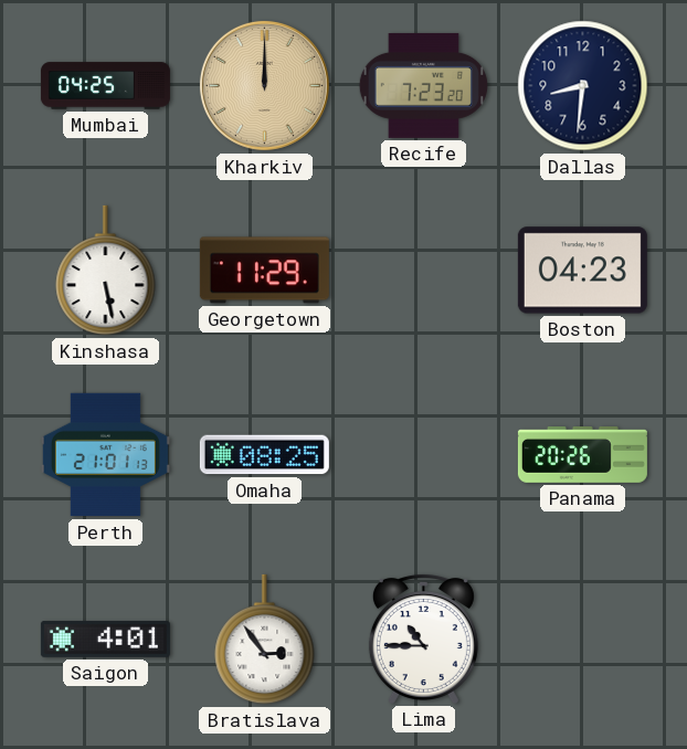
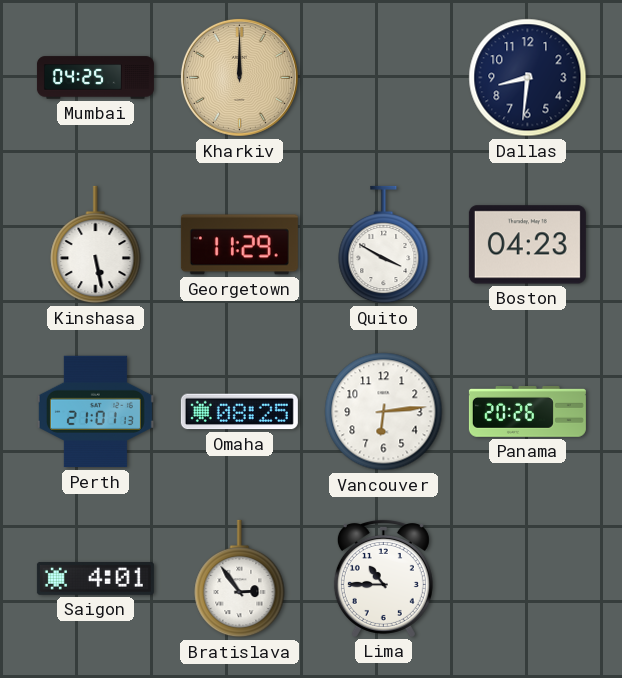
Recife: 7:23 -> none (423, 85)
Quito: none -> 3:50 (384, 245)
Vancouver: none -> 6:14 (384, 412)
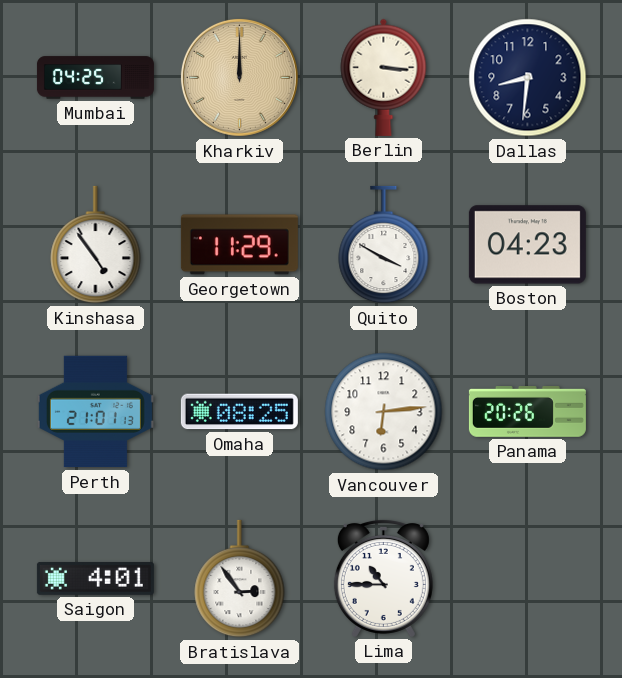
Berlin: none -> 3:16 (384, 77)
Kinshasa: 5:28 -> 4:54 (96, 245)
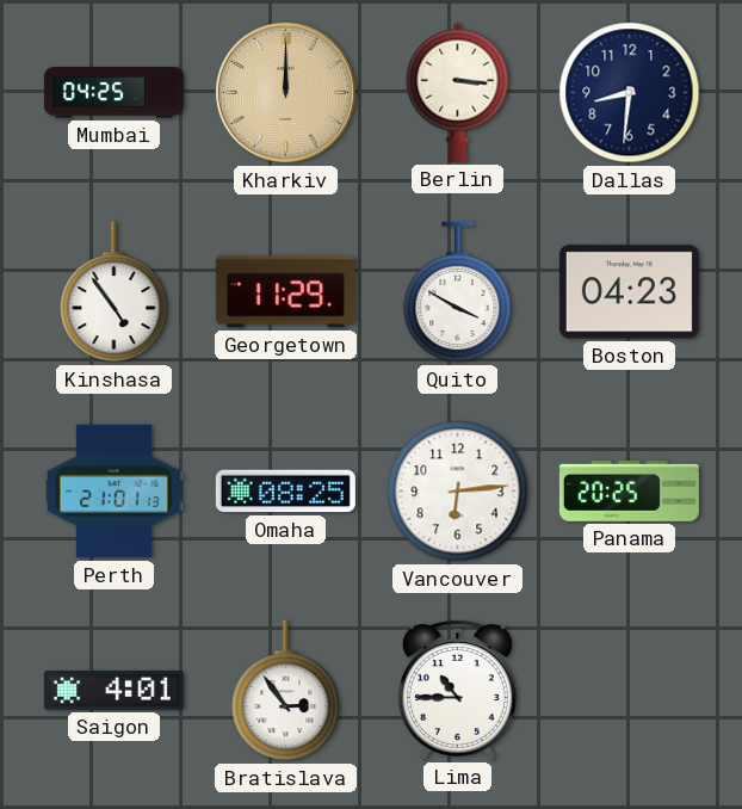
Panama: 20:26 -> 20:25 (629, 492)
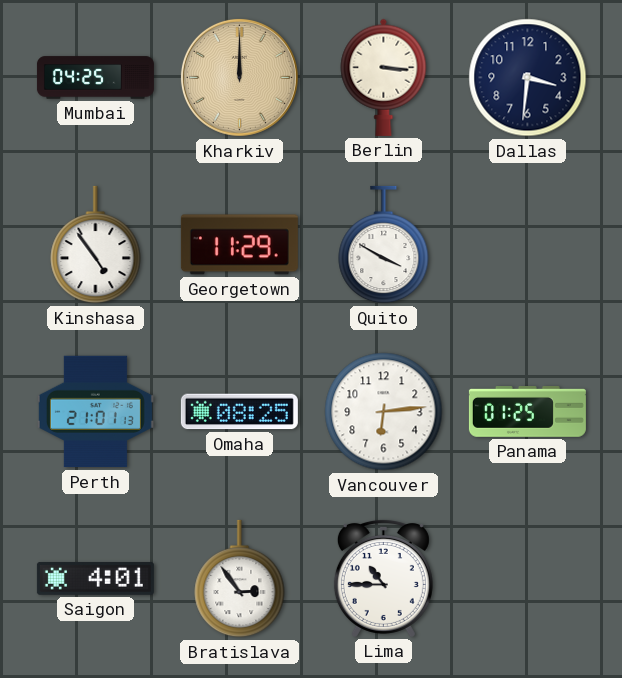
Dallas: 8:31 -> 3:31 (528, 78)
Boston: 04:23 -> none (629, 292)
Panama: 20:25 -> 01:25 (527, 412)
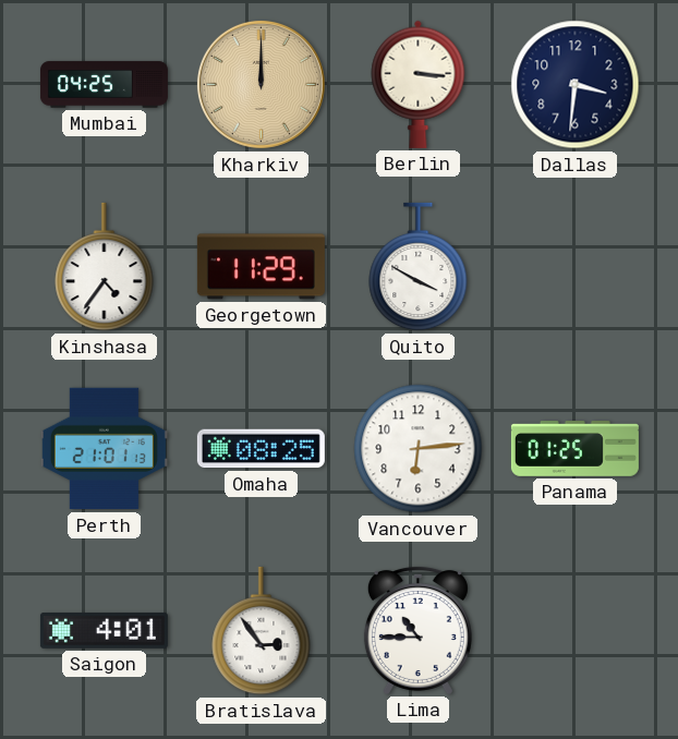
Kinshasa: 4:54 -> 4:36 (105, 267)
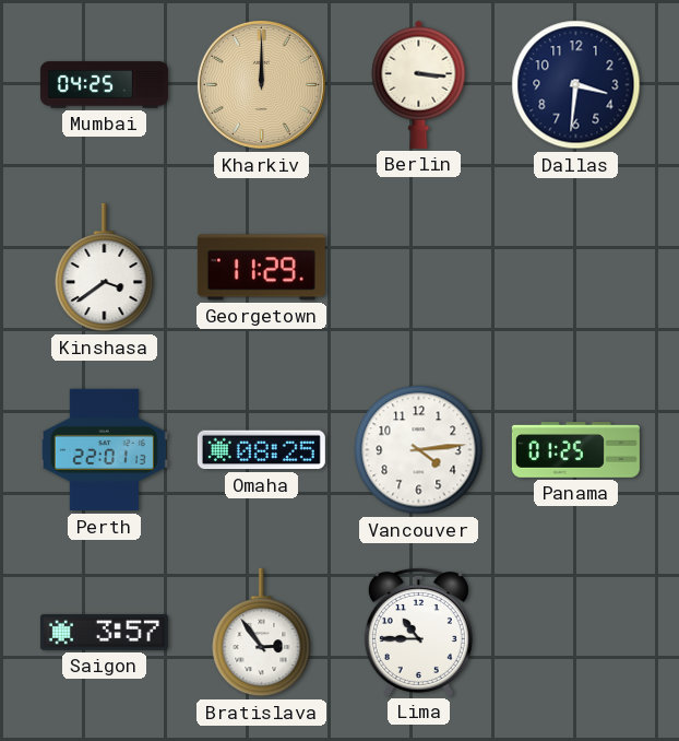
Kinshasa: 4:36 -> 3:39 (105, 268)
Quito: 3:50 -> none (419, 267)
Perth: 21:01 -> 22:01 (104, 450)
Vancouver: 6:14 -> 4:14 (419, 450)
Saigon: 4:01 -> 3:57 (104, 633)
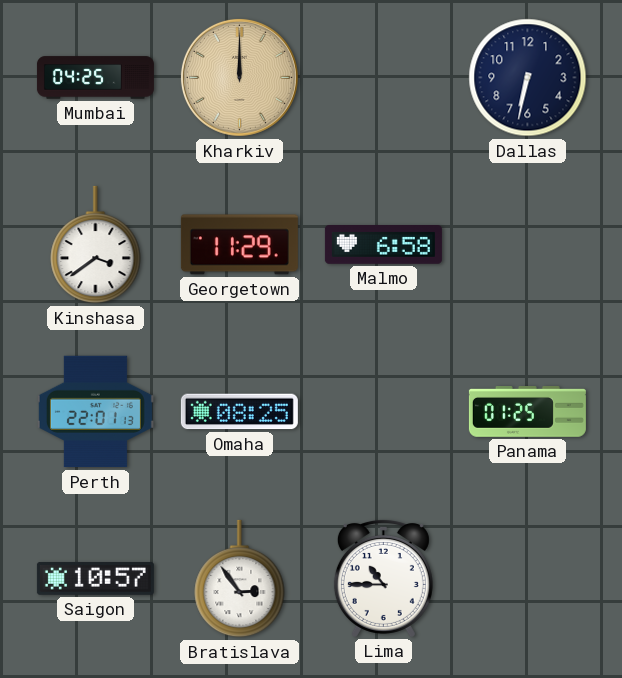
Berlin: 3:16 -> none (419, 84)
Dallas: 3:31 -> 6:32 (528, 78)
Malmo: none -> 6:58 (383, 245)
Vancouver: 4:14 -> none (419, 450)
Saigon: 3:57 -> 10:57 (95, 579)
